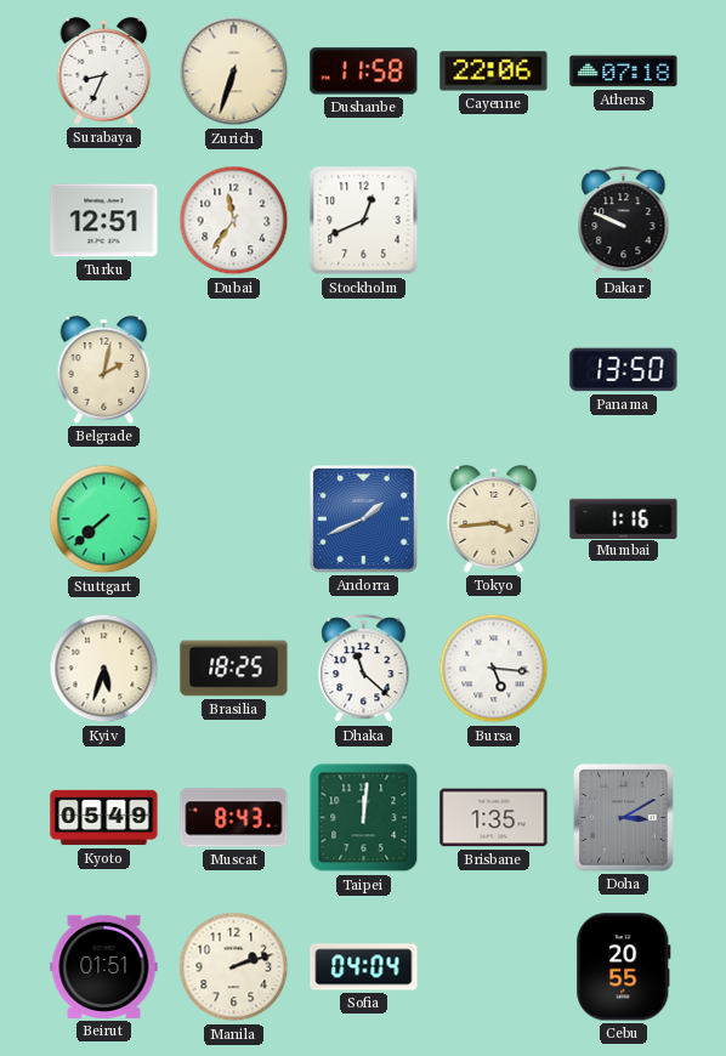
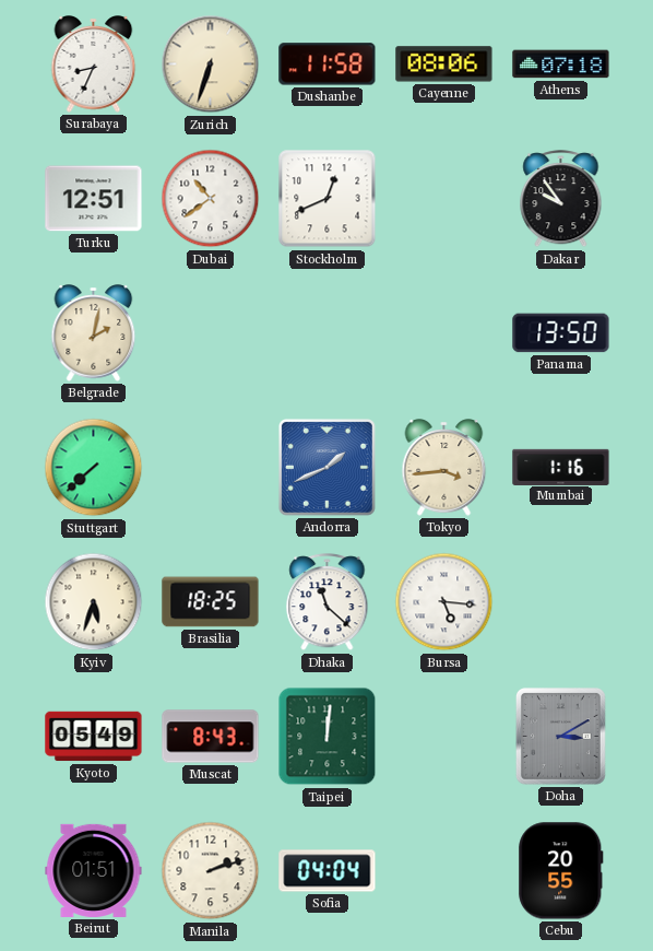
Cayenne: 22:06 -> 08:06 (444, 64)
Dubai: 11:36 -> 10:39 (211, 199)
Dakar: 9:49 -> 9:54 (561, 199)
Brisbane: 1:35 -> none (494, 818)
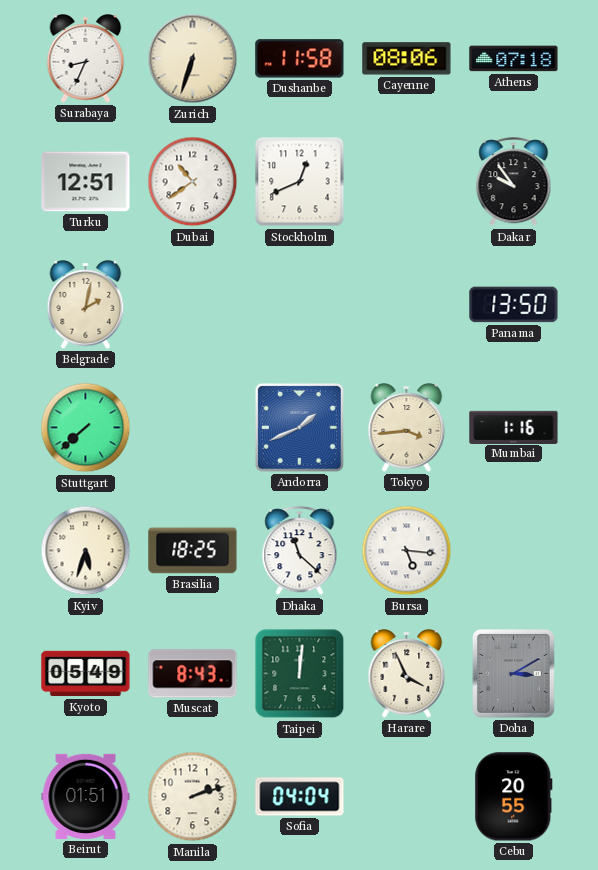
Harare: none -> 3:56 (407, 674)
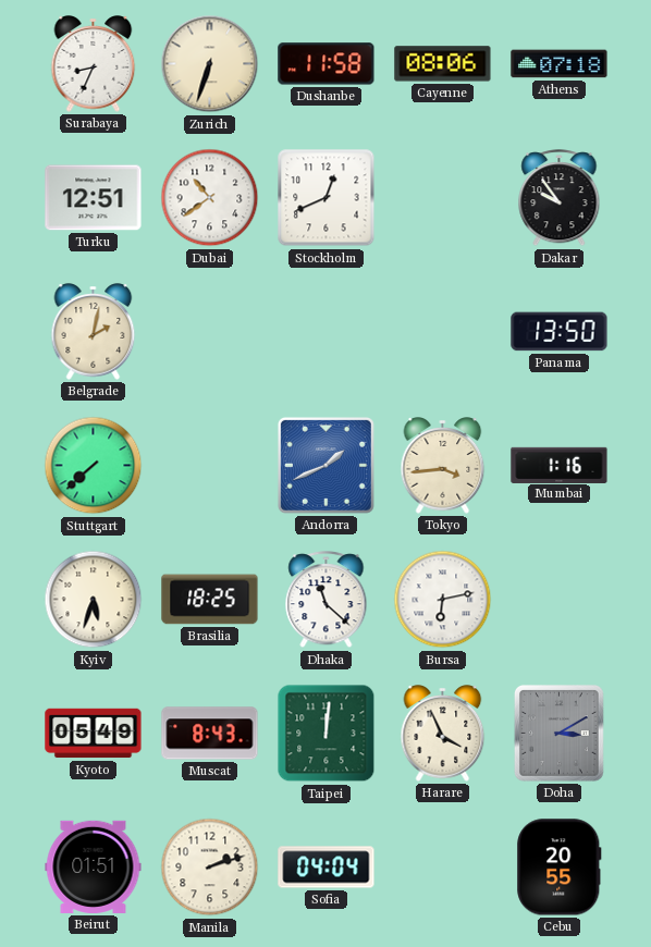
Bursa: 5:16 -> 6:13 (443, 600)
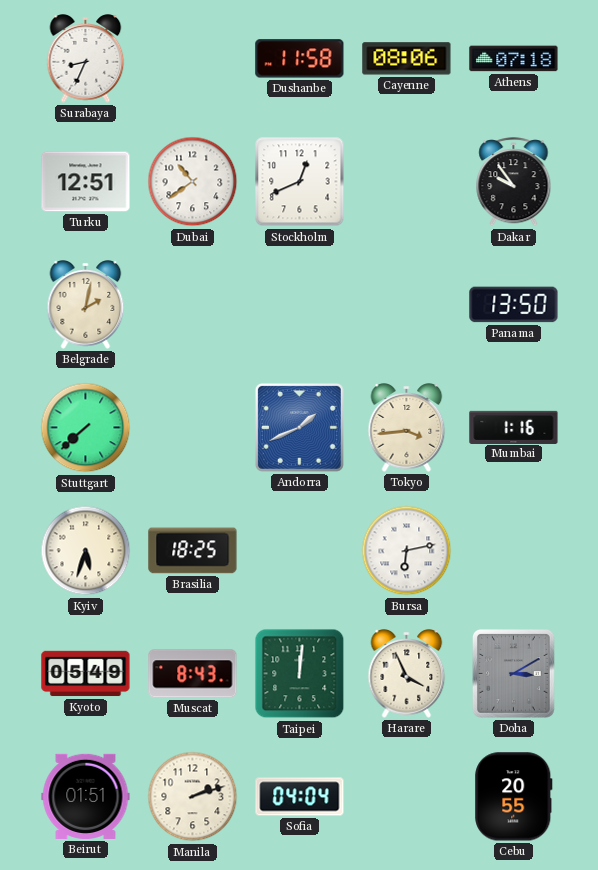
Zurich: 6:33 -> none (210, 64)
Dhaka: 11:22 -> none (327, 600)
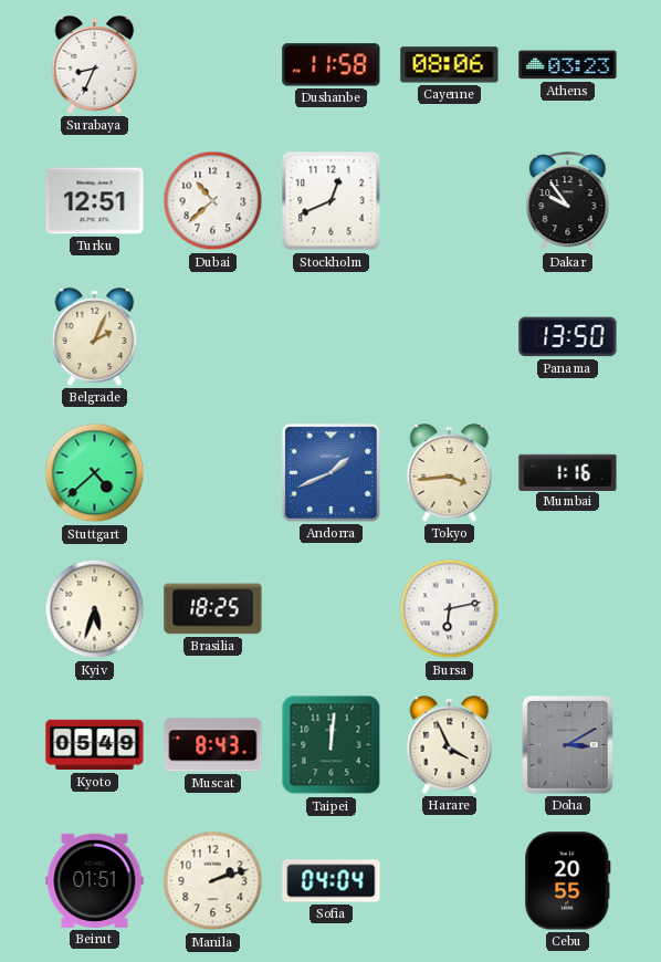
Athens: 07:18 -> 03:23 (568, 65)
Dubai: 10:39 -> 10:38 (213, 201)
Belgrade: 2:02 -> 2:04 (95, 337)
Stuttgart: 7:38 -> 4:38 (95, 473)
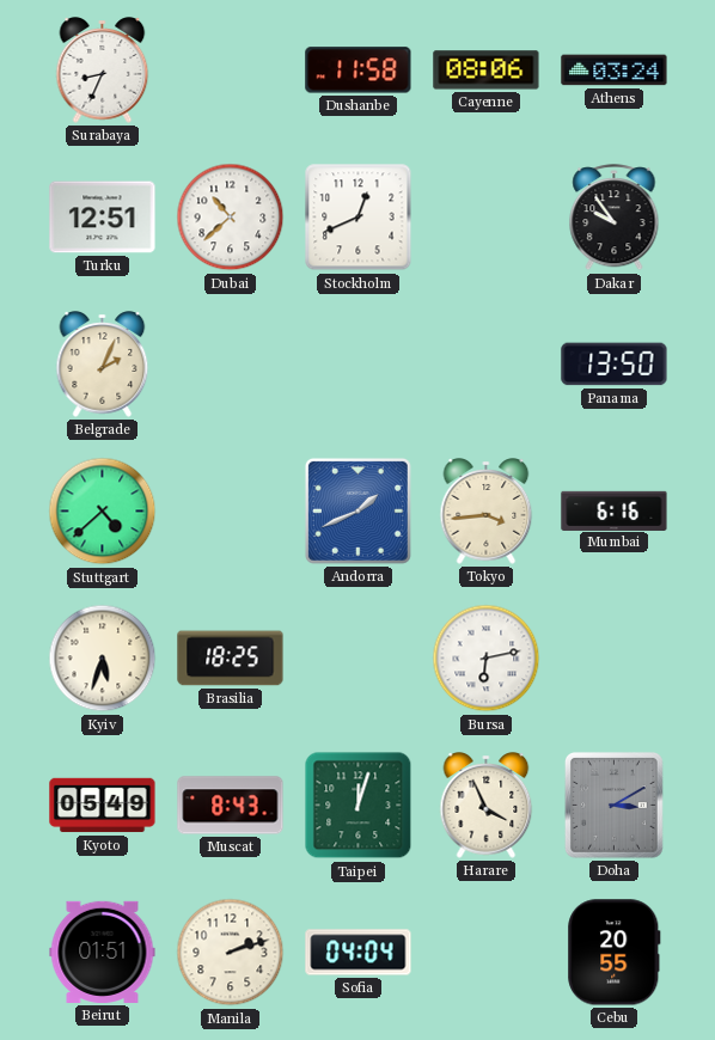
Athens: 03:23 -> 03:24 (615, 71)
Mumbai: 1:16 -> 6:16 (615, 510)
Taipei: 12:01 -> 12:03 (359, 806)
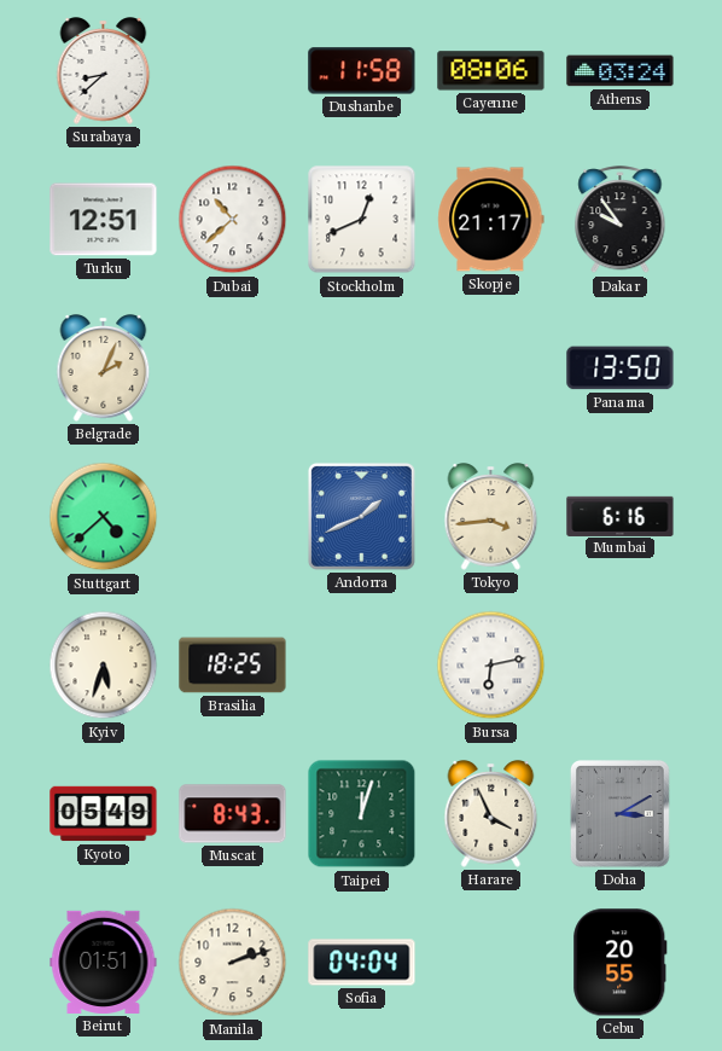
Surabaya: 8:34 -> 8:38 (104, 71)
Skopje: none -> 21:17 (491, 220)
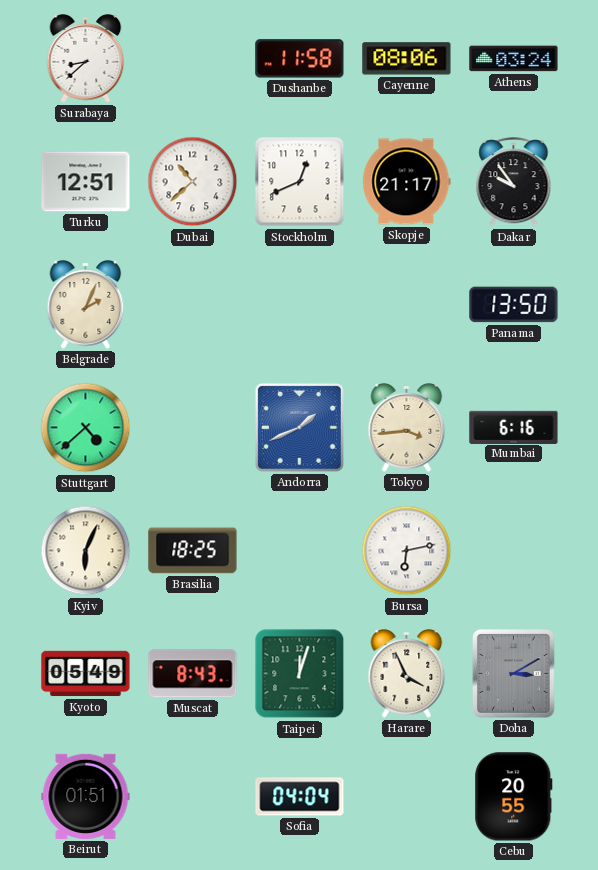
Kyiv: 5:33 -> 6:04 (86, 551)
Manila: 2:12 -> none (233, 963)
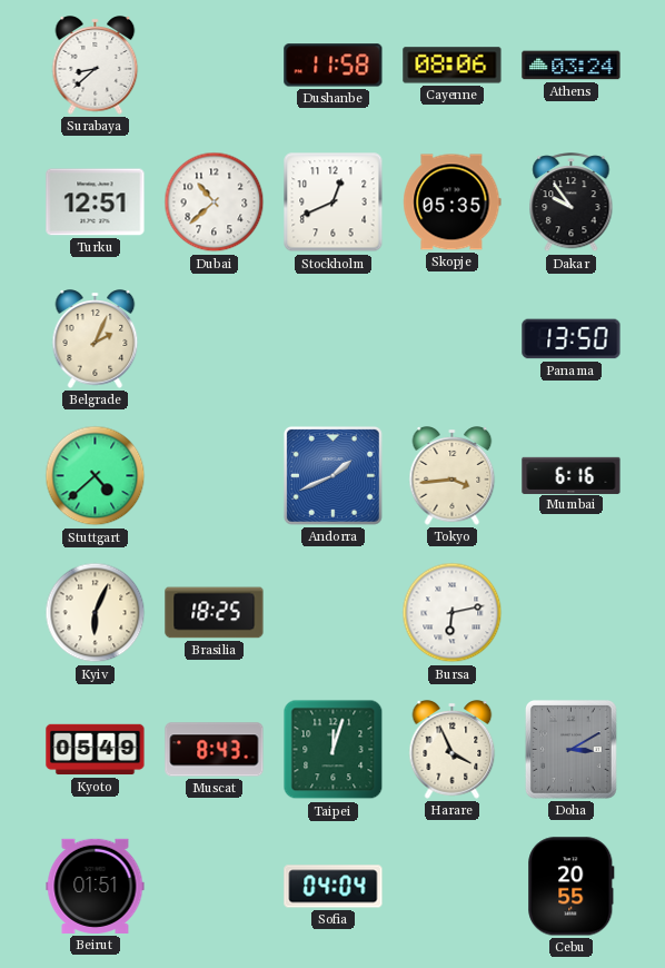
Skopje: 21:17 -> 05:35 (453, 203)
